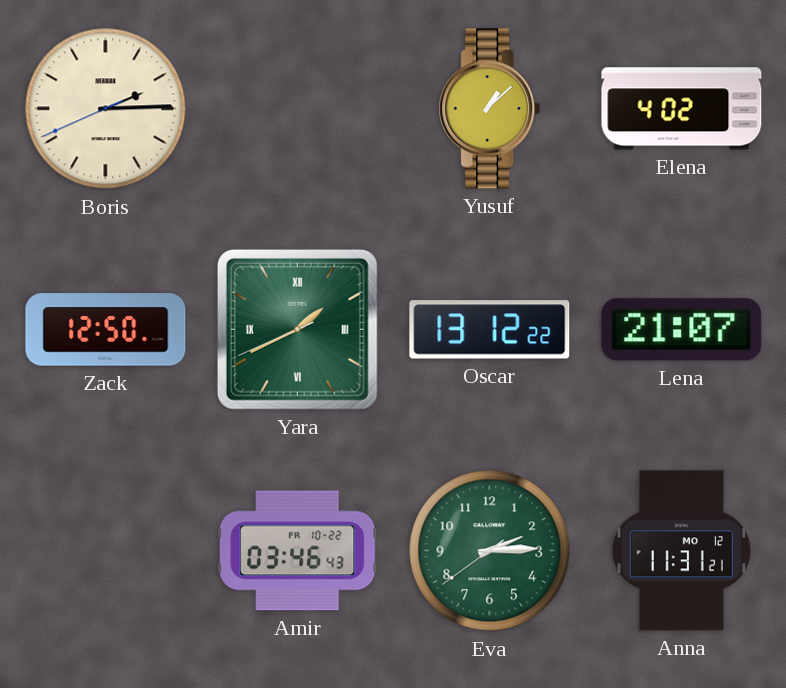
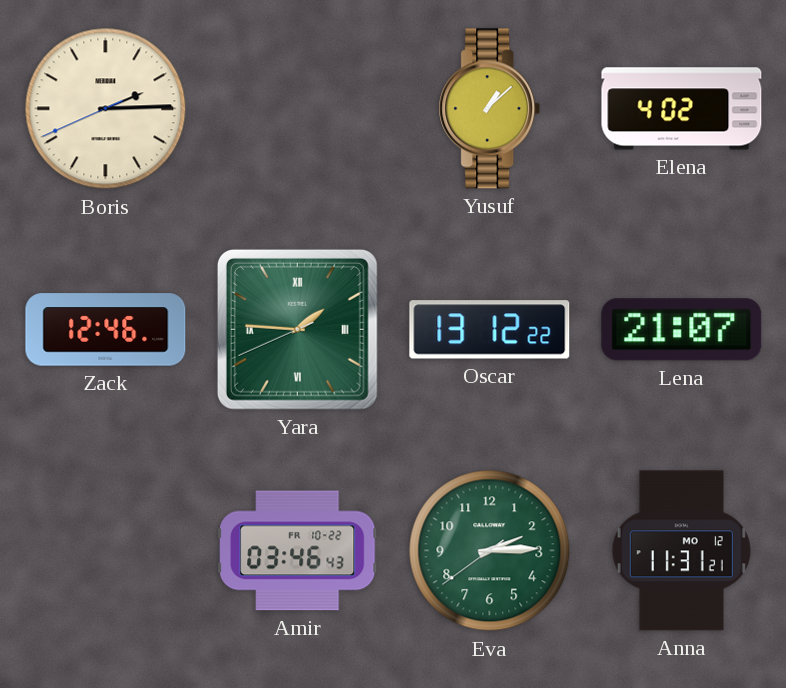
Zack: 12:50 -> 12:46 (106, 330)
Yara: 1:40 -> 1:45 (297, 329)
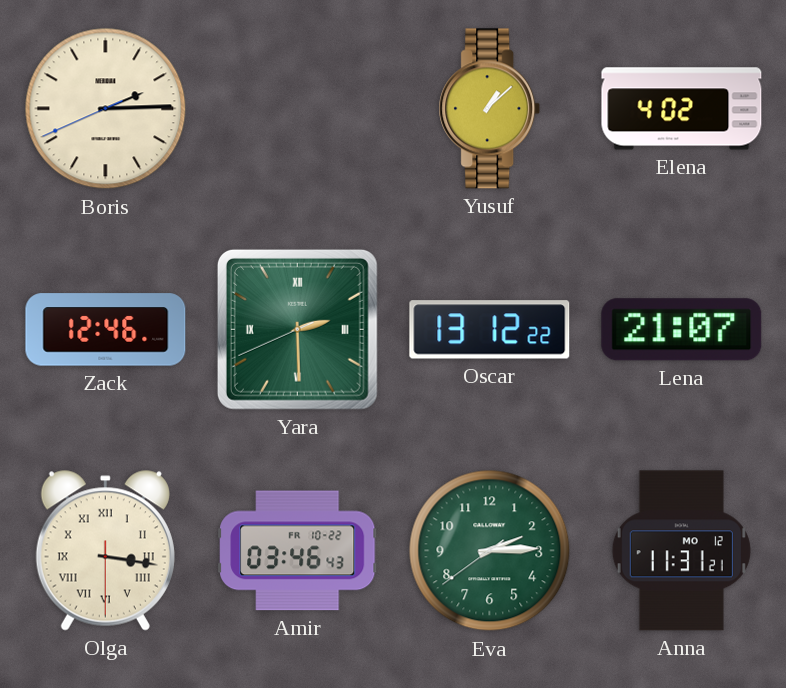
Yara: 1:45 -> 2:29 (297, 329)
Olga: none -> 3:16 (105, 551)
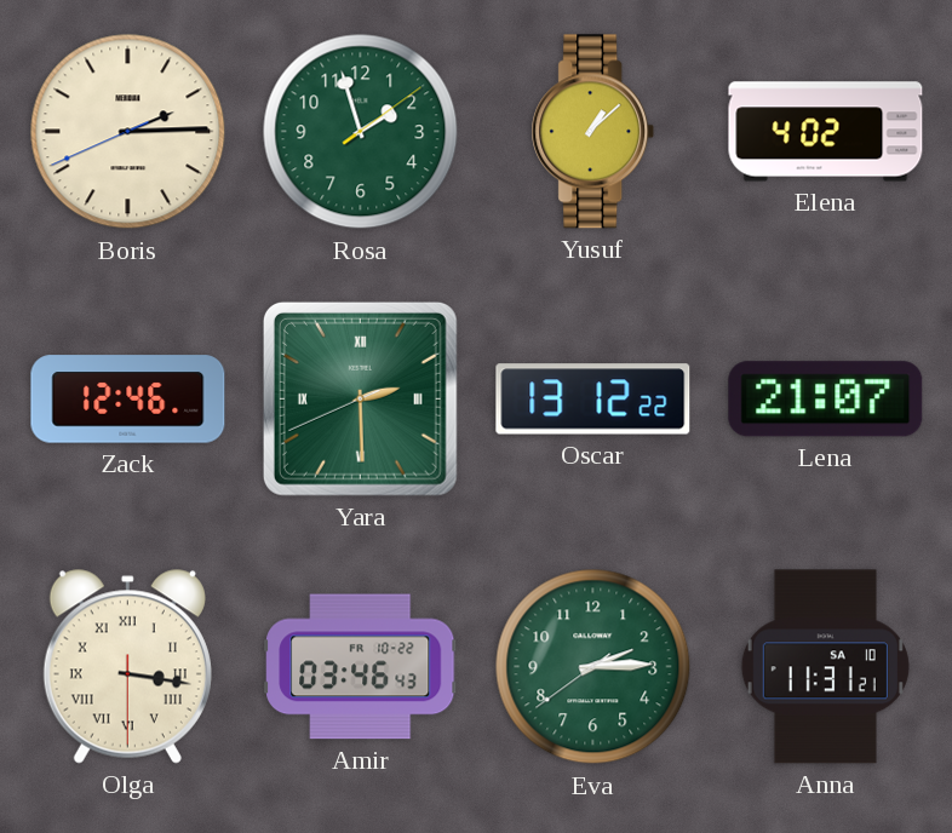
Rosa: none -> 1:57 (361, 132)
Anna date: MO 12 -> SA 10 (825, 667)
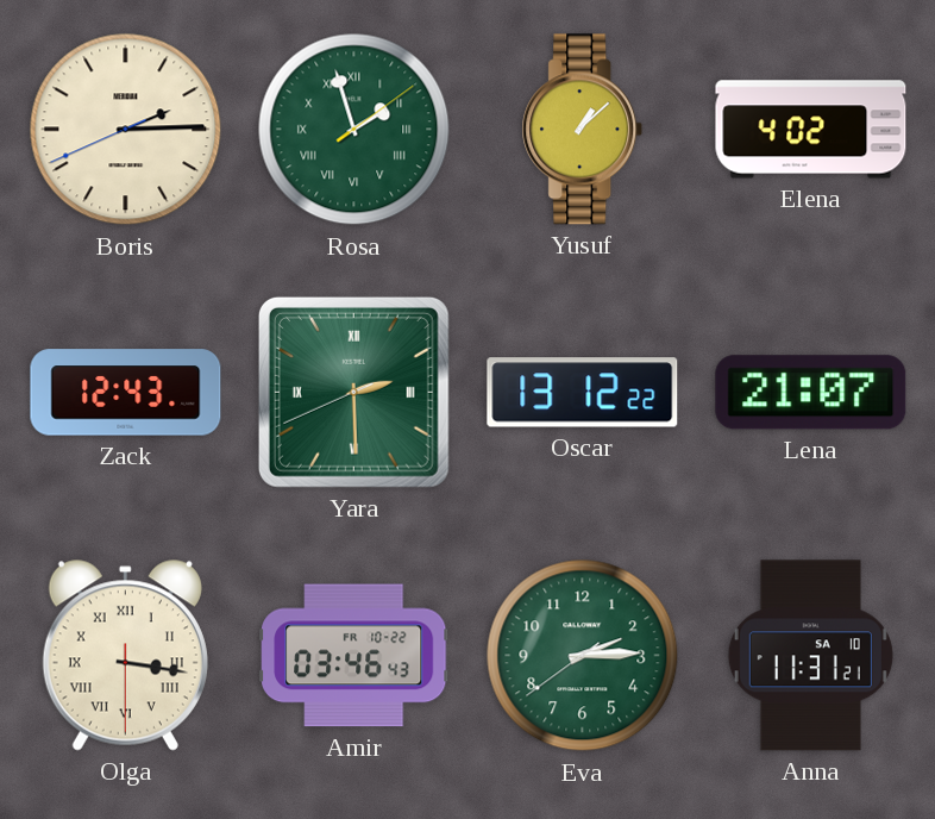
Rosa numerals: Arabic -> Roman (354, 130)
Zack: 12:46 -> 12:43 (126, 393)
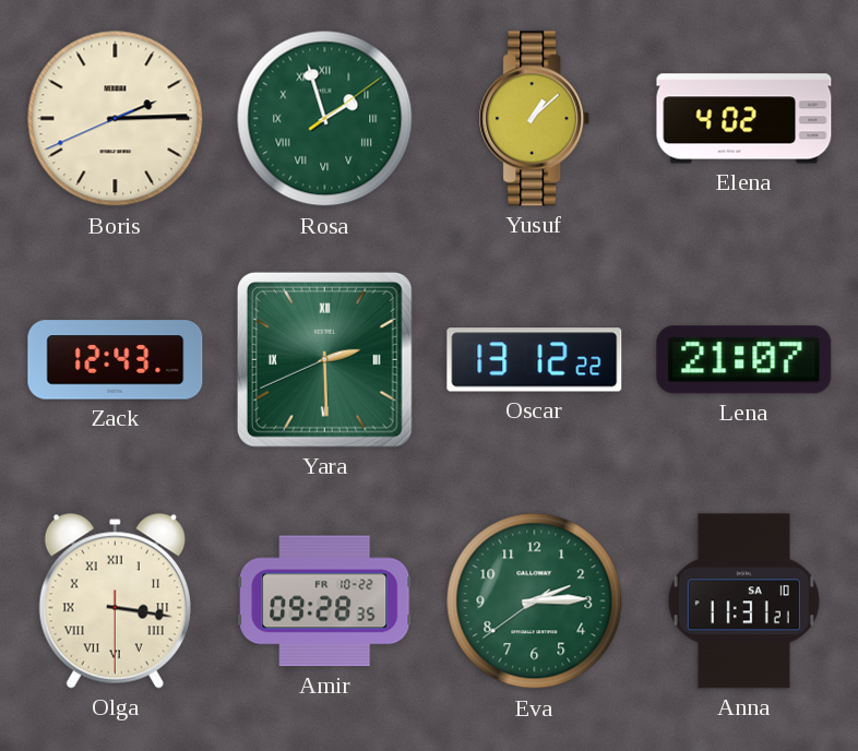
Amir: 03:46 -> 09:28 (325, 601)
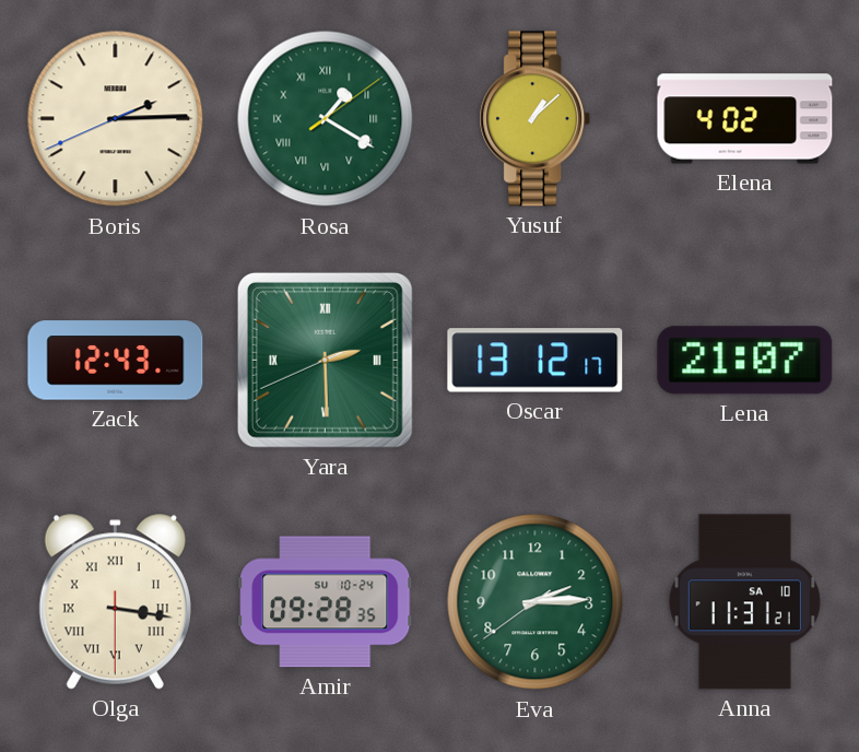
Rosa: 1:57 -> 1:20 (326, 119)
Oscar: 13:12:22 -> 13:12:17 (536, 361)
Amir date: FR 10-22 -> SU 10-24 (326, 602)
